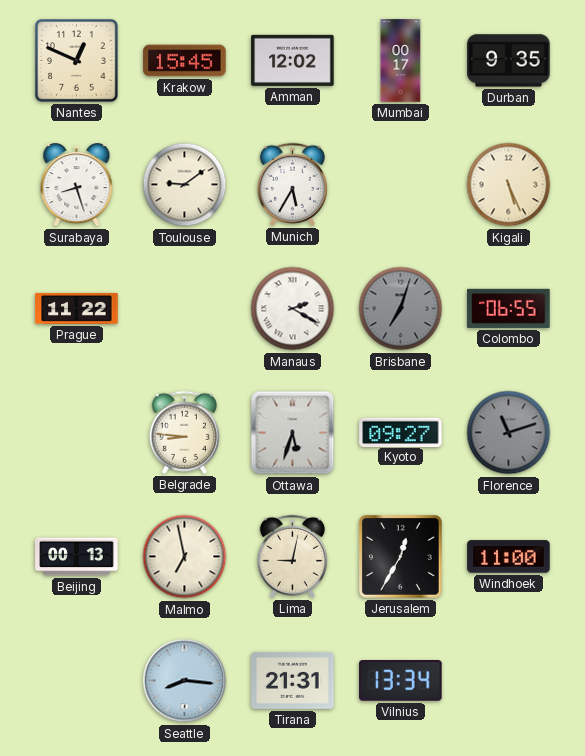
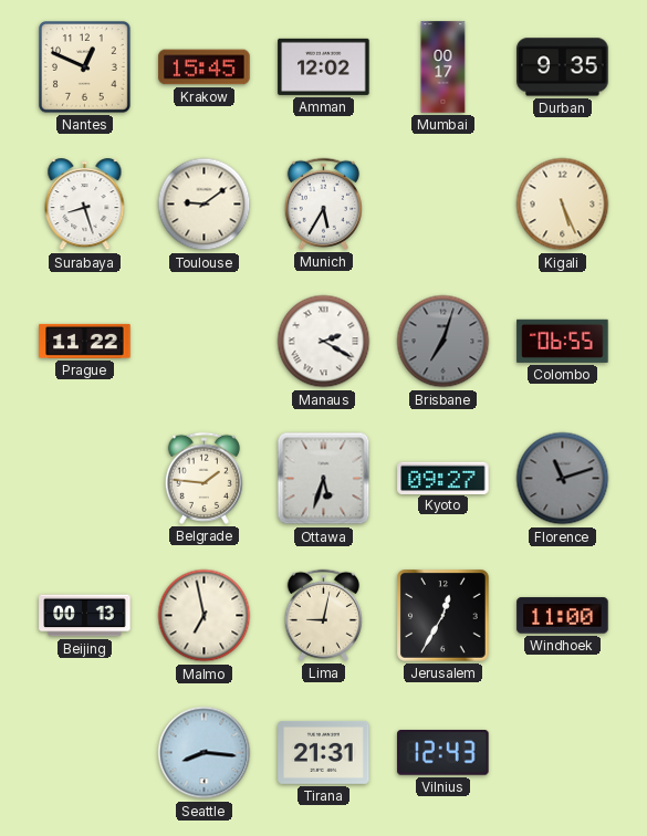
Belgrade: 8:46 -> 1:46 (204, 478)
Vilnius: 13:34 -> 12:43 (443, 753)
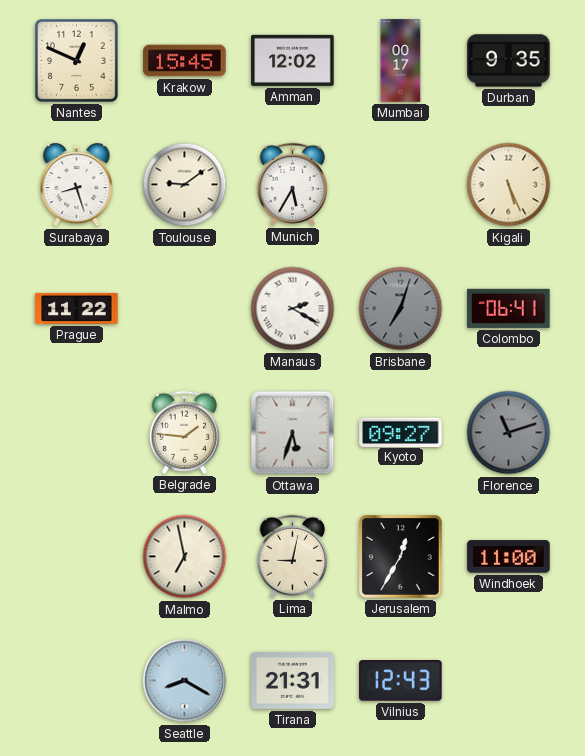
Colombo: 06:55 -> 06:41 (509, 308)
Beijing: 00:13 -> none (85, 616)
Seattle: 8:16 -> 8:20 (185, 681)
